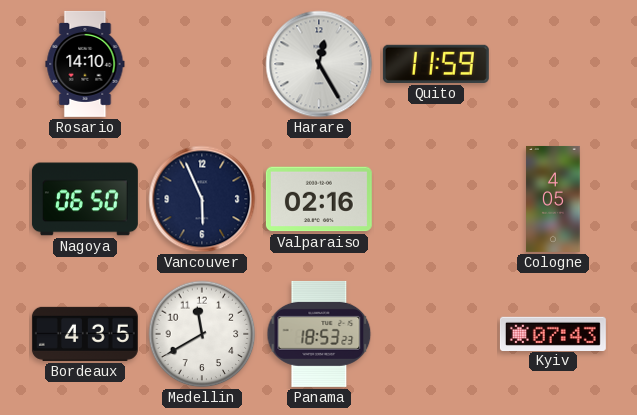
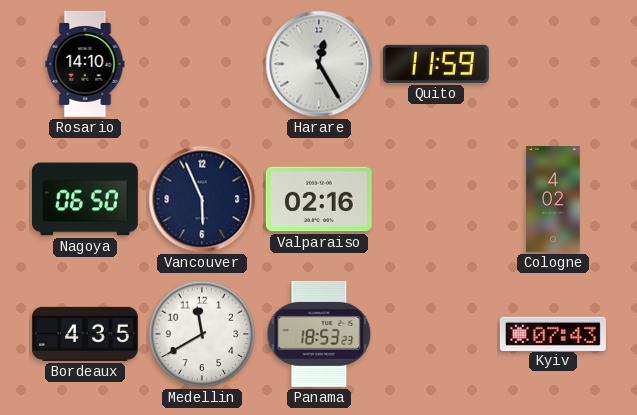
Cologne: 4:05 -> 4:02 (553, 199)
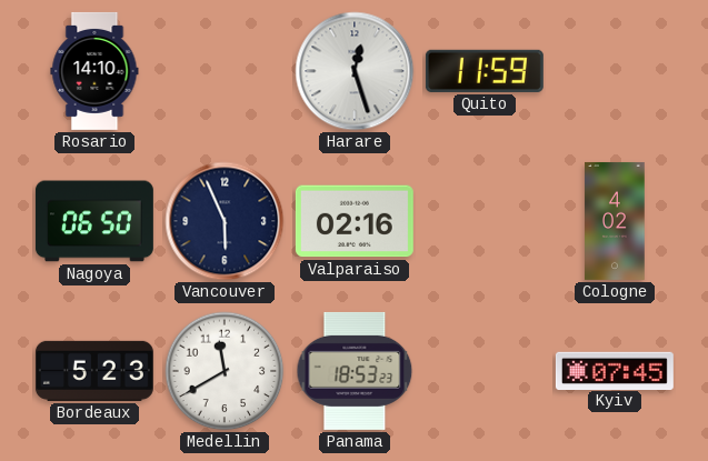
Harare: 12:25 -> 12:27 (355, 71)
Bordeaux: 4:35 -> 5:23 (94, 371)
Kyiv: 07:43 -> 07:45 (615, 370)
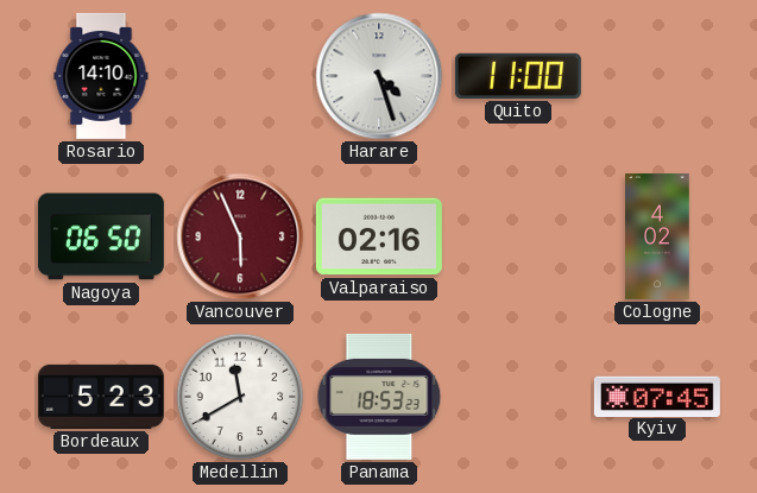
Harare: 12:27 -> 4:27 (379, 76)
Quito: 11:59 -> 11:00 (518, 76)
Vancouver dial: navy -> burgundy (240, 236)
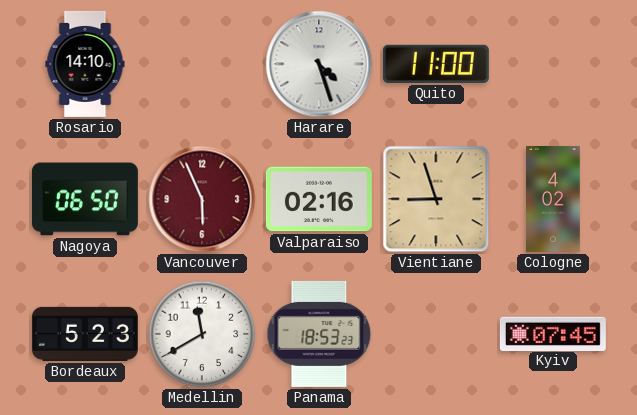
Vientiane: none -> 8:57 (436, 199)
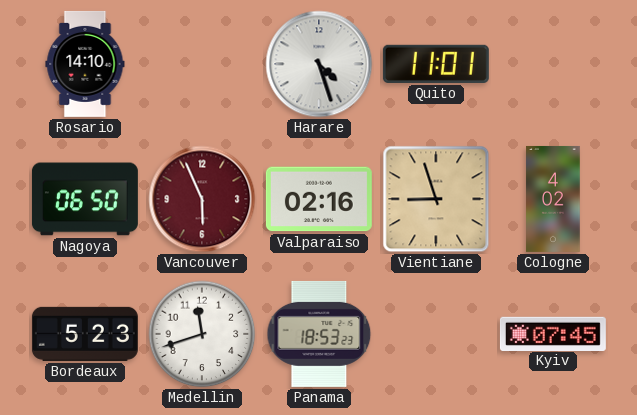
Quito: 11:00 -> 11:01 (436, 64)
Medellin: 11:40 -> 11:42 (202, 334)
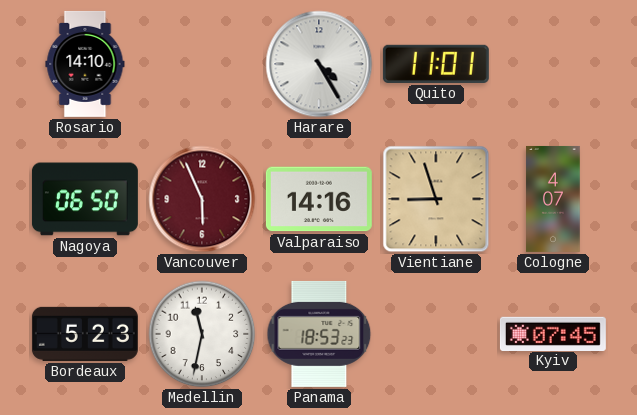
Harare: 4:27 -> 4:25 (319, 64)
Valparaiso: 02:16 -> 14:16 (319, 199)
Cologne: 4:02 -> 4:07 (553, 199)
Medellin: 11:42 -> 11:32 (202, 334)
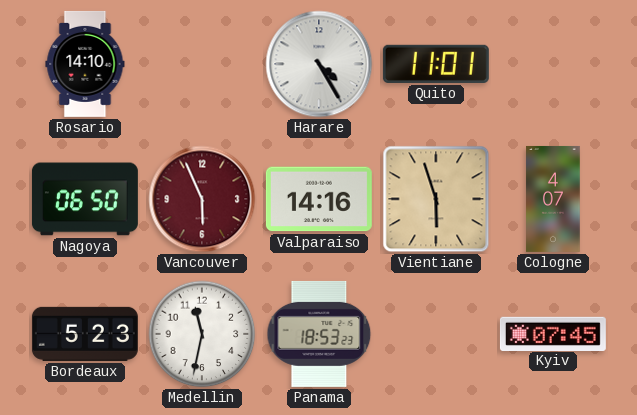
Vientiane: 8:57 -> 5:57 (436, 199)
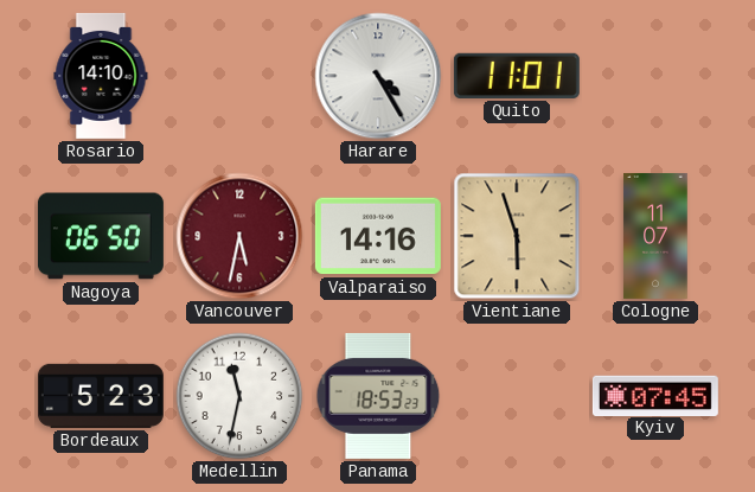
Vancouver: 5:56 -> 5:32 (239, 236)
Cologne: 4:07 -> 11:07 (655, 236)
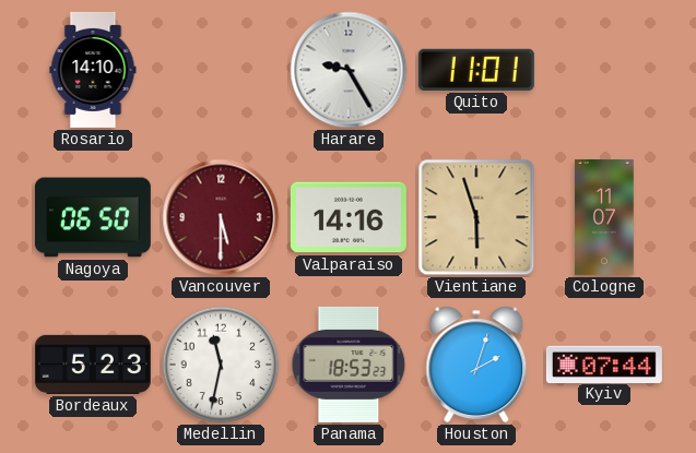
Harare: 4:25 -> 9:25 (349, 70)
Vancouver: 5:32 -> 5:30 (221, 217)
Houston: none -> 2:03 (476, 365)
Kyiv: 07:45 -> 07:44 (604, 363)
